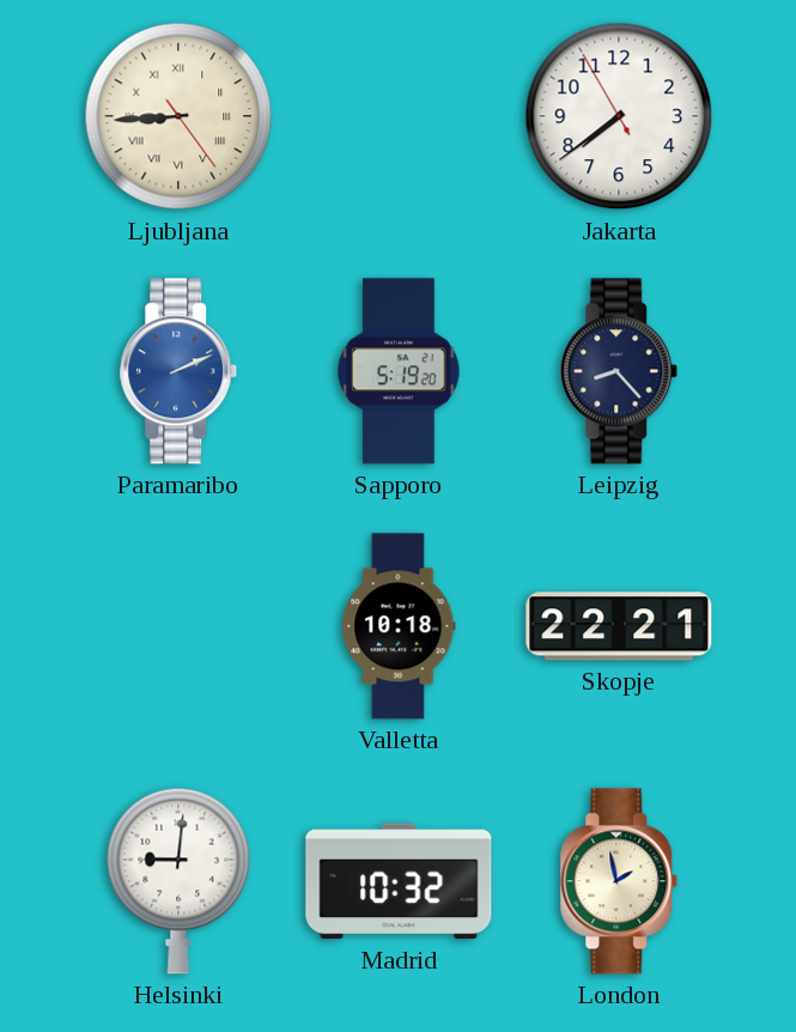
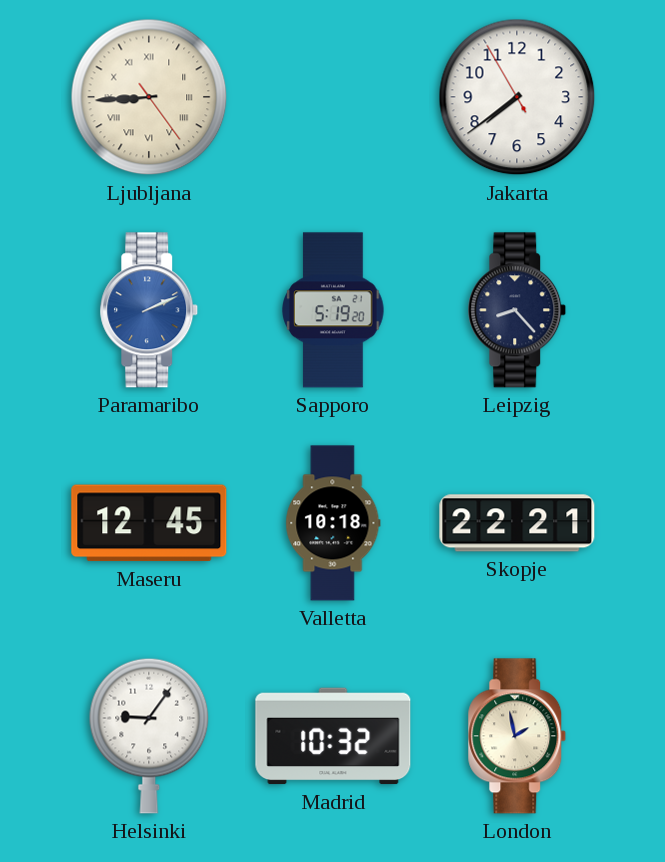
Maseru: none -> 12:45 (149, 523)
Helsinki: 9:01 -> 9:06 (149, 736)
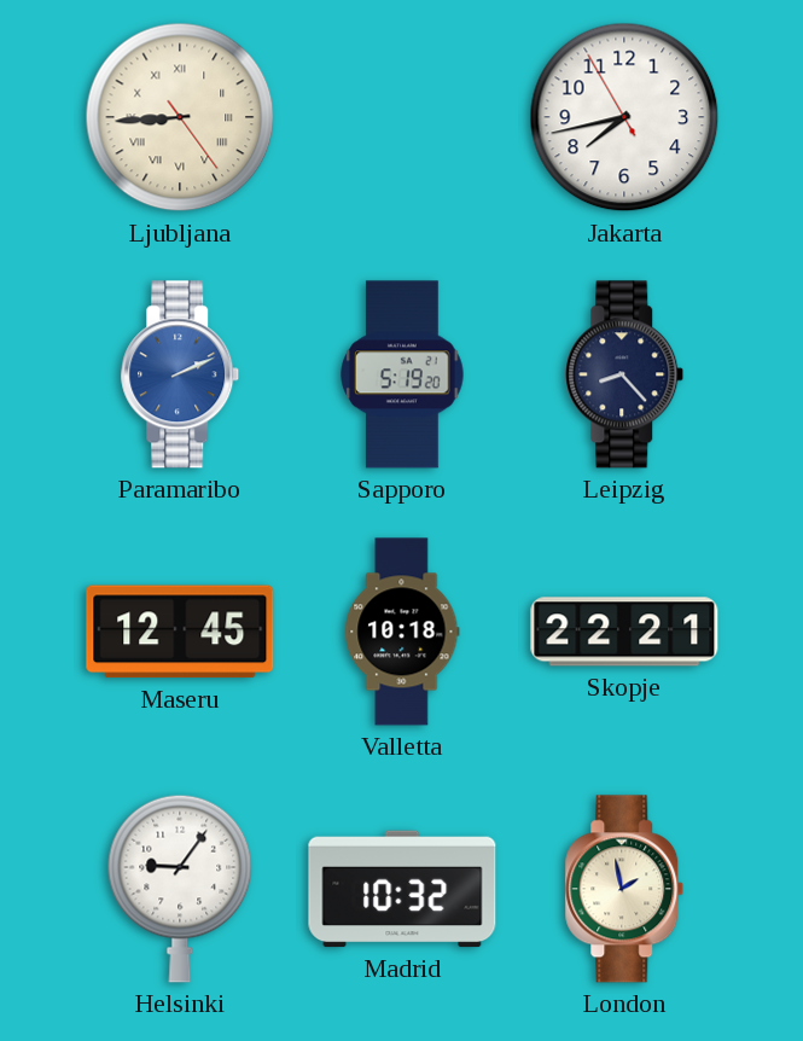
Jakarta: 7:38 -> 7:42 (624, 117)
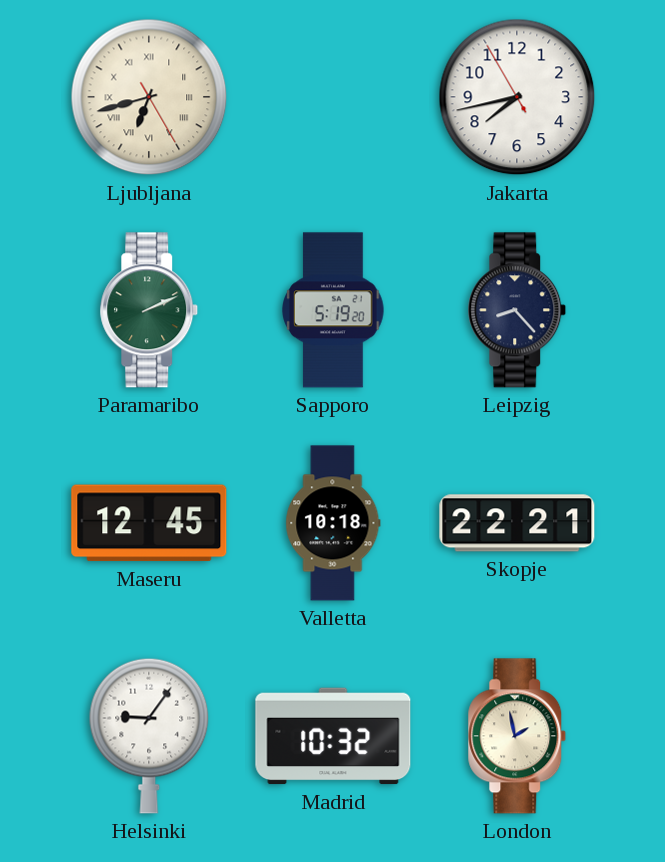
Ljubljana: 8:44 -> 6:42 (149, 97)
Paramaribo dial: blue -> green (149, 310)
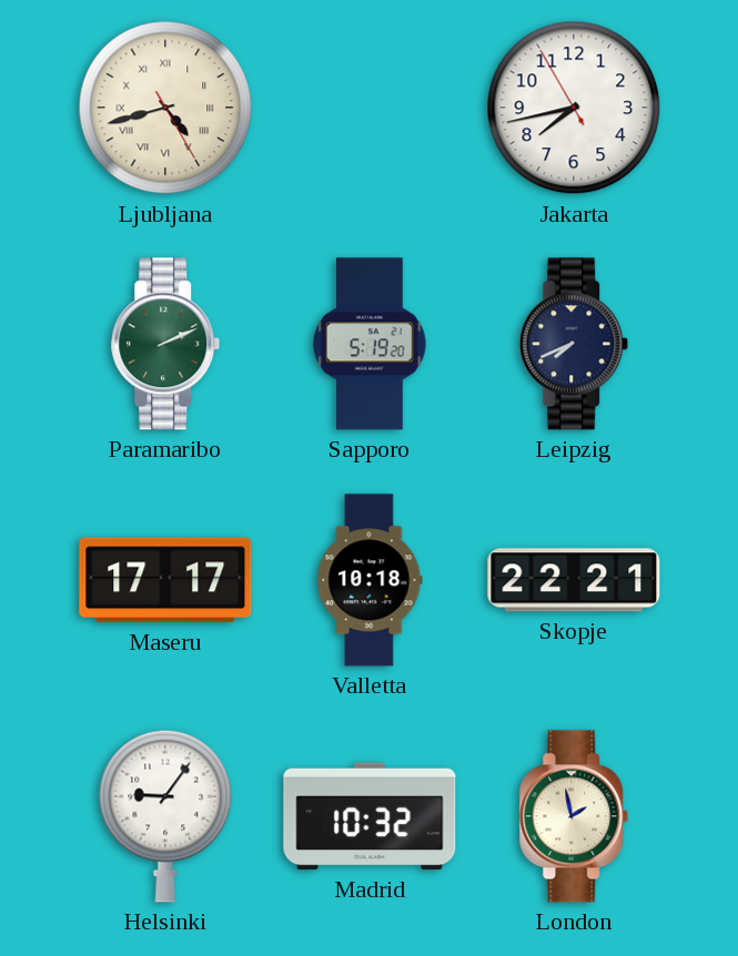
Ljubljana: 6:42 -> 4:42 (165, 108)
Leipzig: 8:23 -> 7:41 (574, 344)
Maseru: 12:45 -> 17:17 (165, 580)
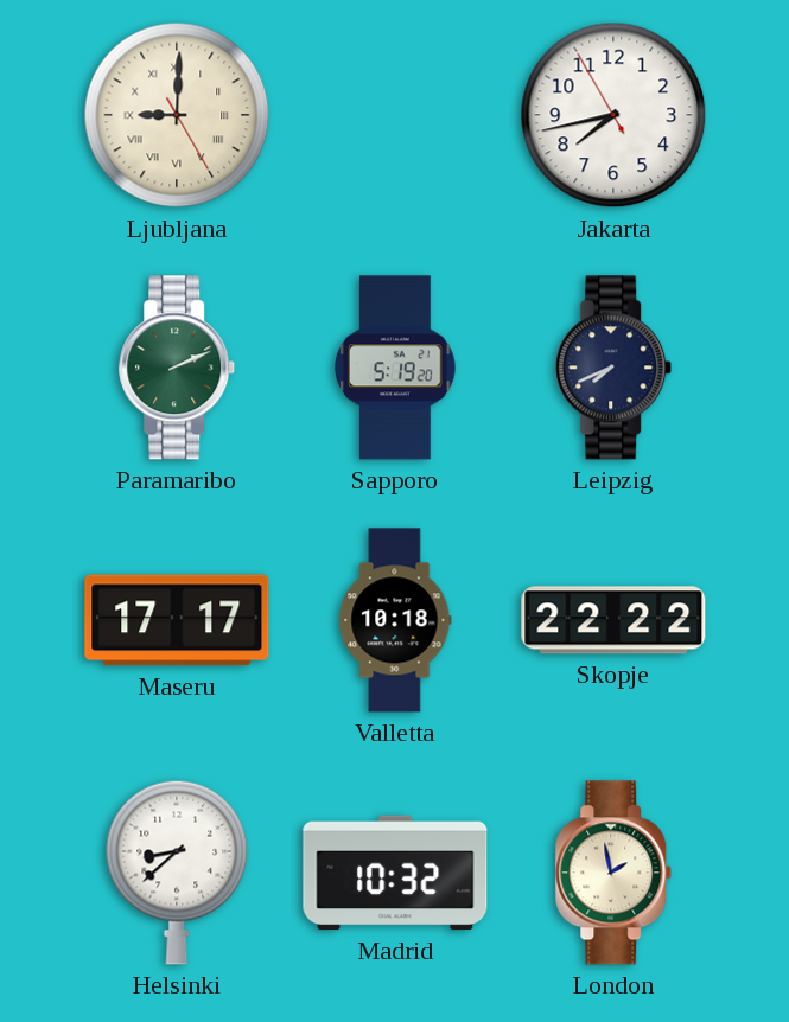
Ljubljana: 4:42 -> 9:00 (177, 115)
Skopje: 22:21 -> 22:22 (613, 620)
Helsinki: 9:06 -> 8:38 (177, 873)
